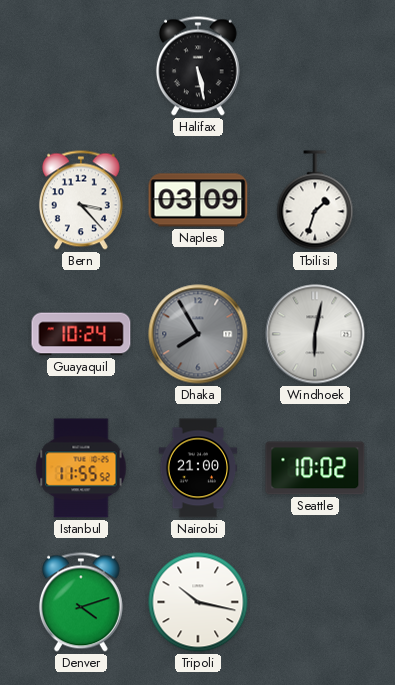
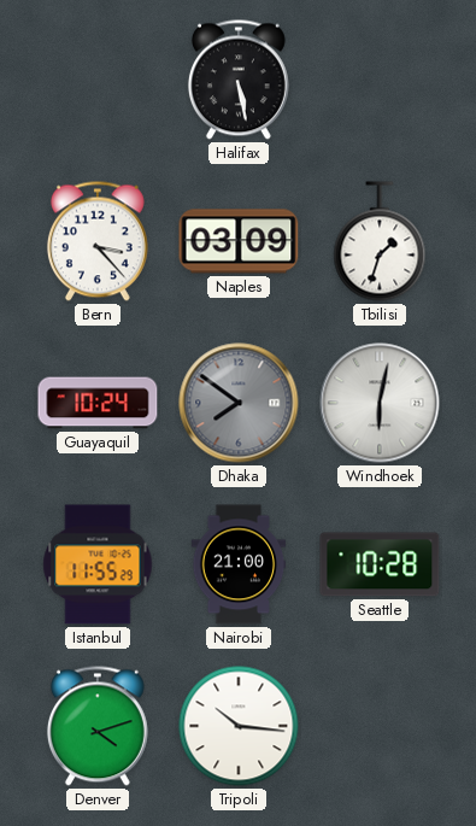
Dhaka: 7:55 -> 7:51 (239, 403)
Istanbul: 11:55:52 -> 11:55:29 (98, 564)
Seattle: 10:02 -> 10:28 (380, 564)
Tripoli: 10:17 -> 10:16 (239, 726)
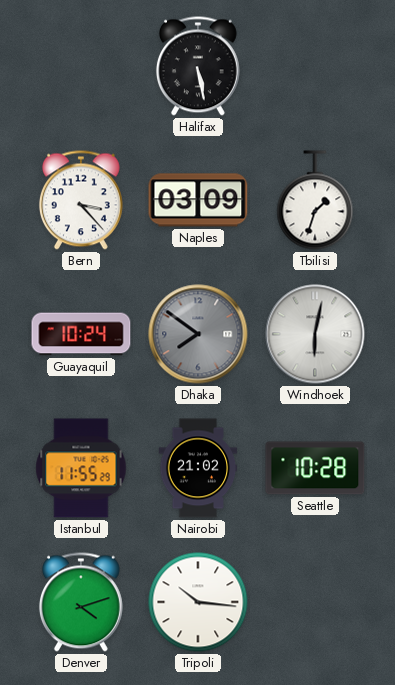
Nairobi: 21:00 -> 21:02 (198, 468)
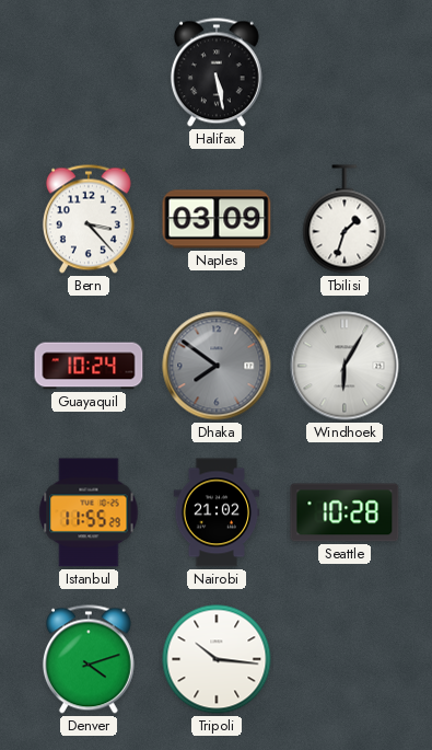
Windhoek: 6:02 -> 6:05 (345, 366)
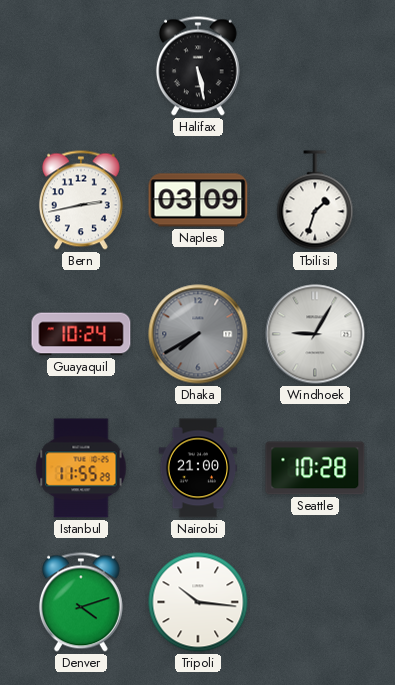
Bern: 3:23 -> 2:43 (81, 200)
Dhaka: 7:51 -> 7:40 (198, 334)
Windhoek: 6:05 -> 9:05 (315, 334)
Nairobi: 21:02 -> 21:00 (198, 468)
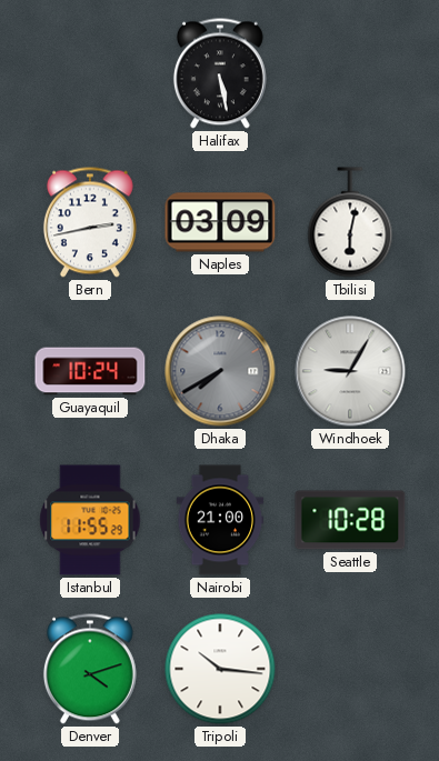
Tbilisi: 1:33 -> 6:02 (350, 222)
